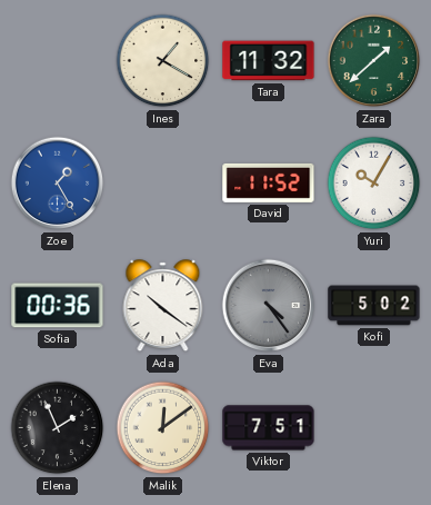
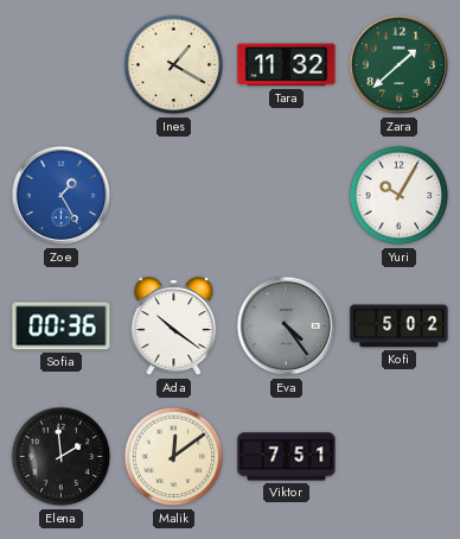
David: 11:52 -> none (269, 182)
Elena: 1:56 -> 1:59 (62, 457)
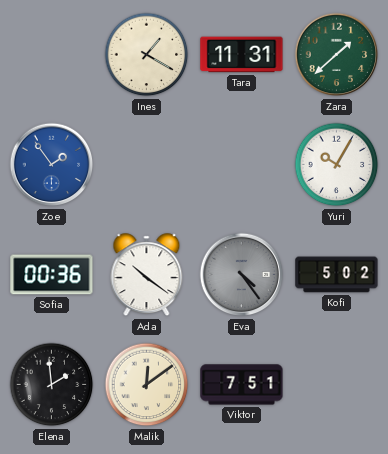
Tara: 11:32 -> 11:31 (242, 55)
Zoe: 1:25 -> 1:54 (52, 165)
